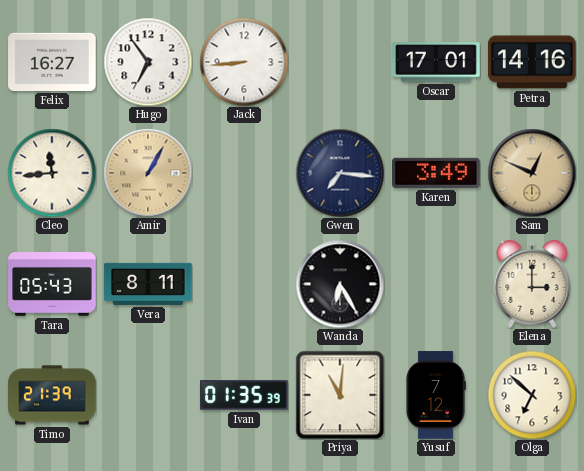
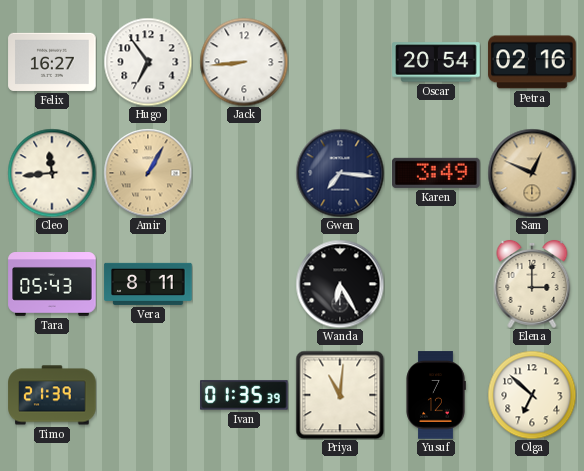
Oscar: 17:01 -> 20:54 (436, 62)
Petra: 14:16 -> 02:16 (532, 62)
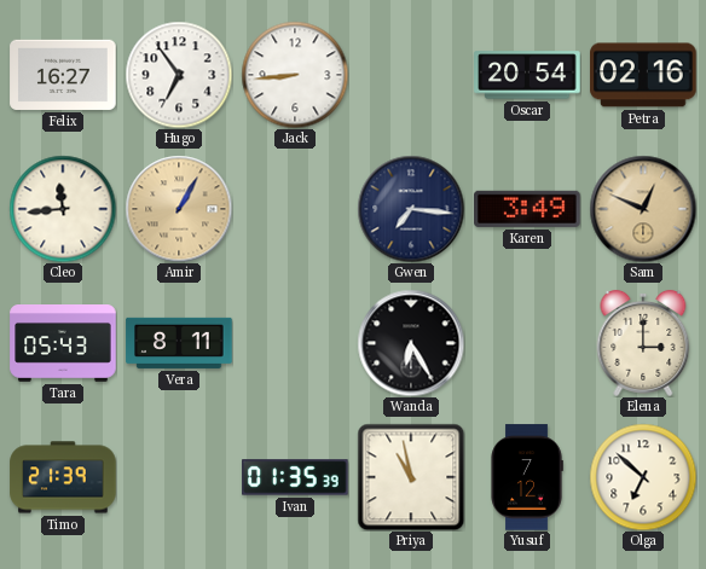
Priya: 11:01 -> 10:58 (411, 477)
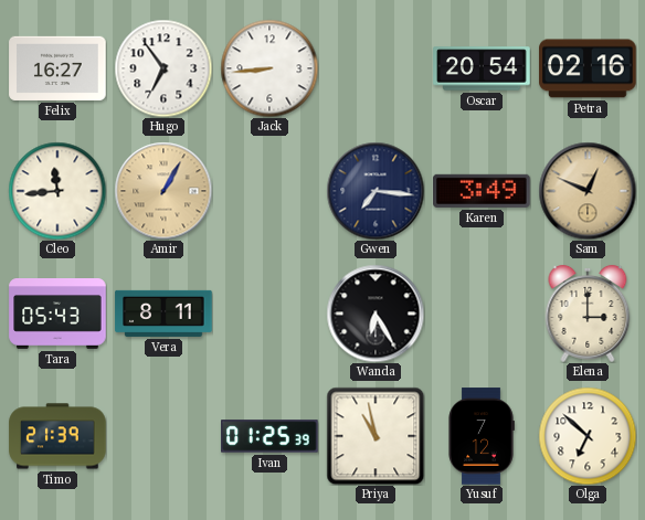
Ivan: 01:35 -> 01:25 (269, 436)
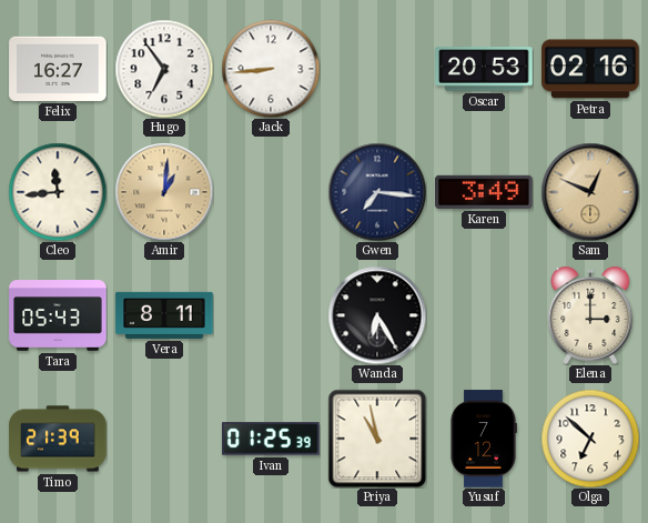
Oscar: 20:54 -> 20:53 (484, 69)
Amir: 1:05 -> 1:01 (164, 192)
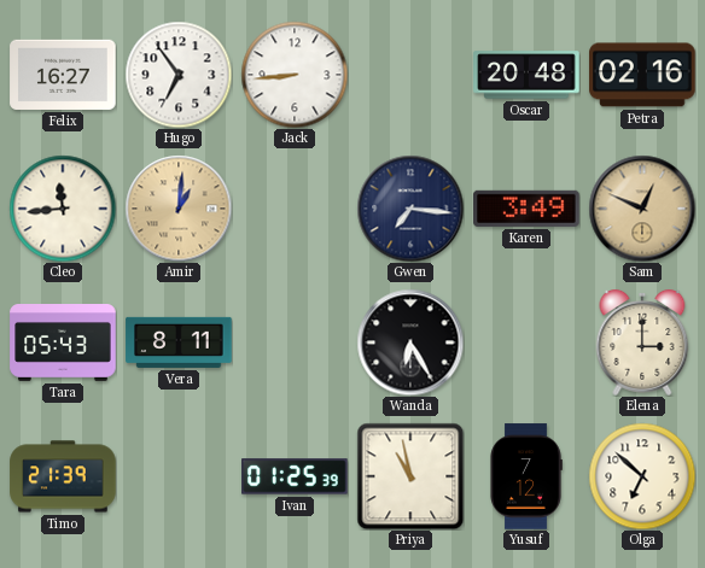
Oscar: 20:53 -> 20:48 (526, 75)
